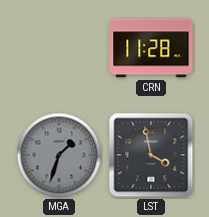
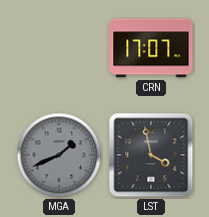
CRN: 11:28 -> 17:07 (151, 48)
MGA: 1:33 -> 1:41 (59, 155)
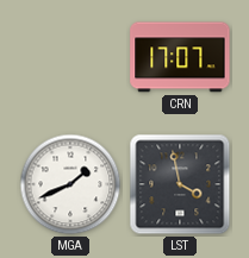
MGA dial: grey -> white (70, 184)
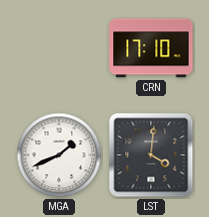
CRN: 17:07 -> 17:10 (151, 48)
LST: 3:58 -> 4:01 (151, 155)
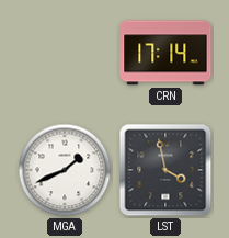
CRN: 17:10 -> 17:14 (165, 53)
LST: 4:01 -> 3:58 (165, 170)
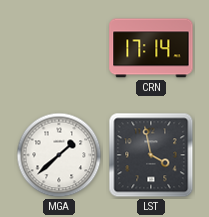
MGA: 1:41 -> 1:38 (59, 155)
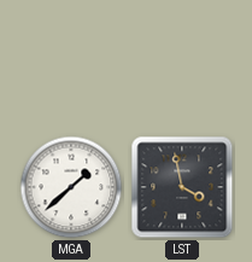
CRN: 17:14 -> none (151, 48)
